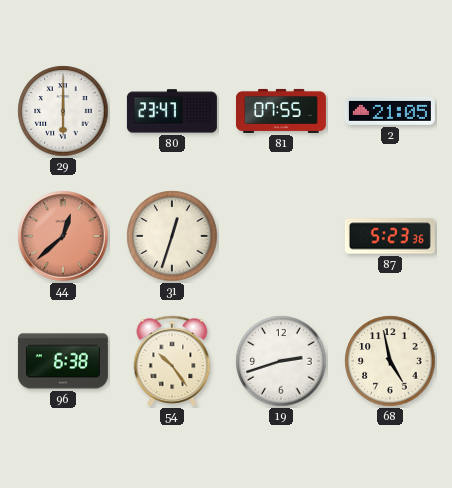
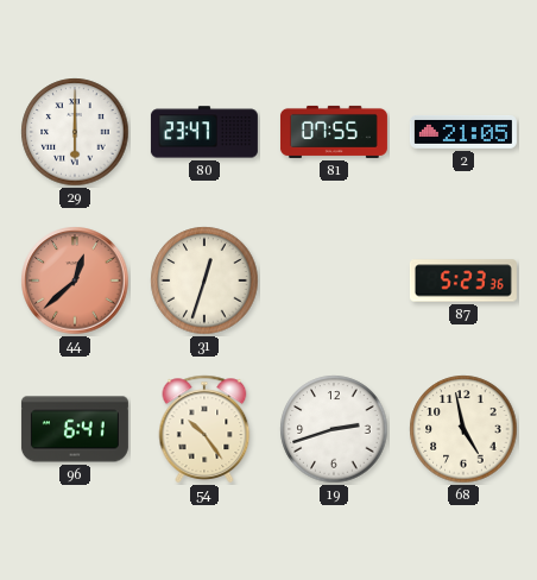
96: 6:38 -> 6:41 (75, 429)
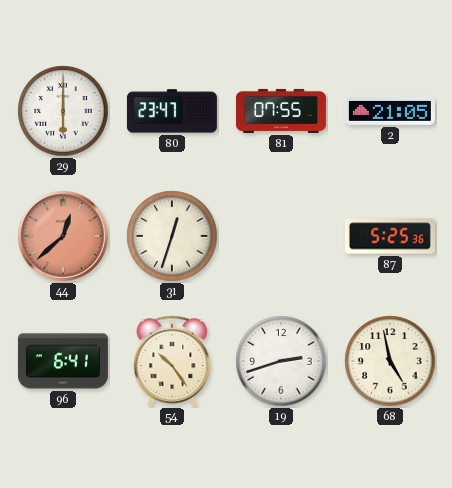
87: 5:23 -> 5:25 (390, 236)
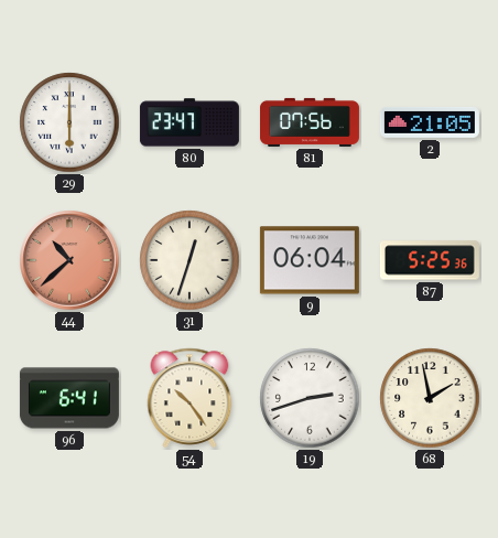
81: 07:55 -> 07:56 (310, 122)
44: 12:38 -> 10:38 (69, 260)
9: none -> 06:04 (310, 260)
68: 4:58 -> 1:58 (430, 398)
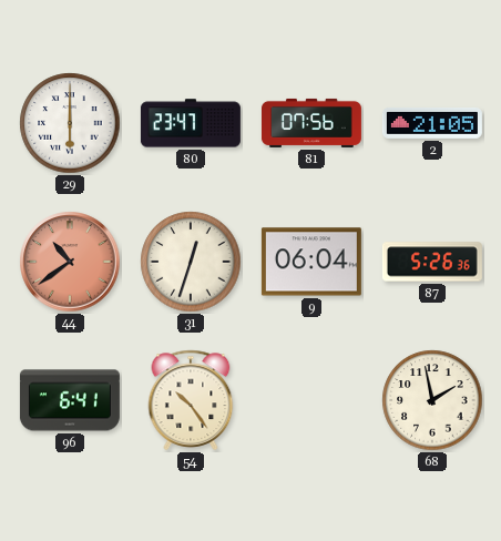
44: 10:38 -> 10:39 (70, 262)
87: 5:25 -> 5:26 (432, 262)
19: 2:42 -> none (310, 398)
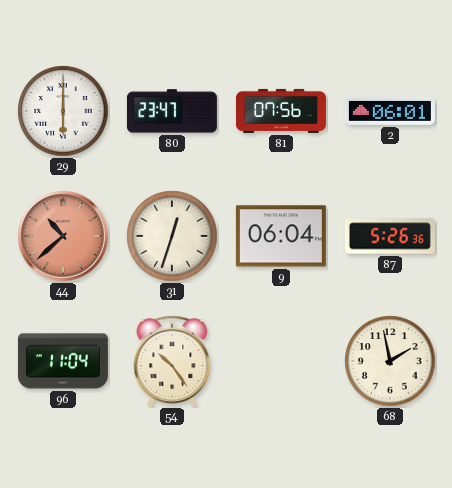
2: 21:05 -> 06:01 (390, 112)
44: 10:39 -> 10:38 (63, 236)
96: 6:41 -> 11:04 (63, 361)
